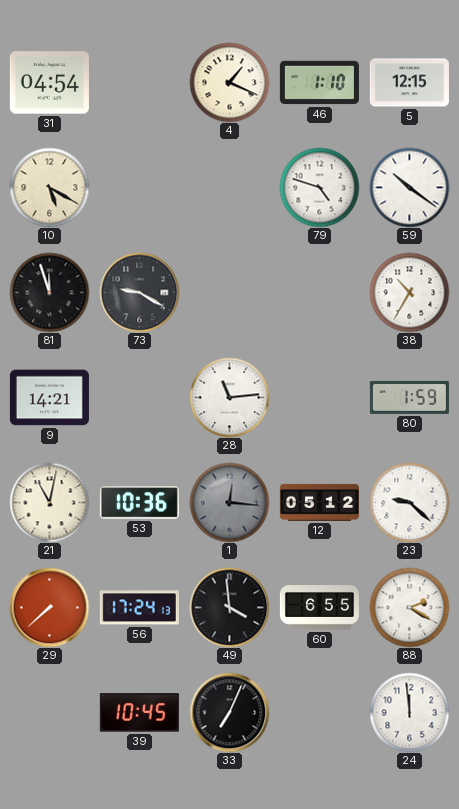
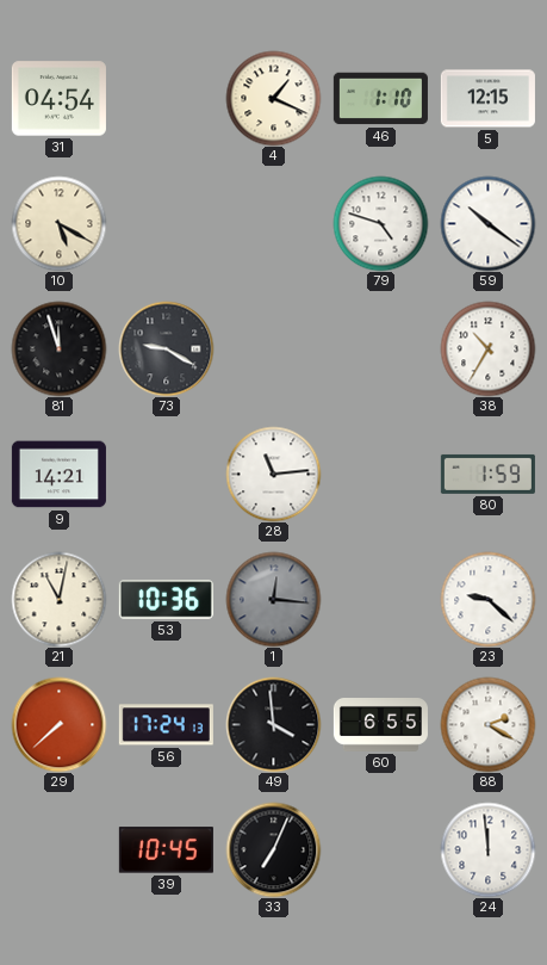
12: 05:12 -> none (319, 502)
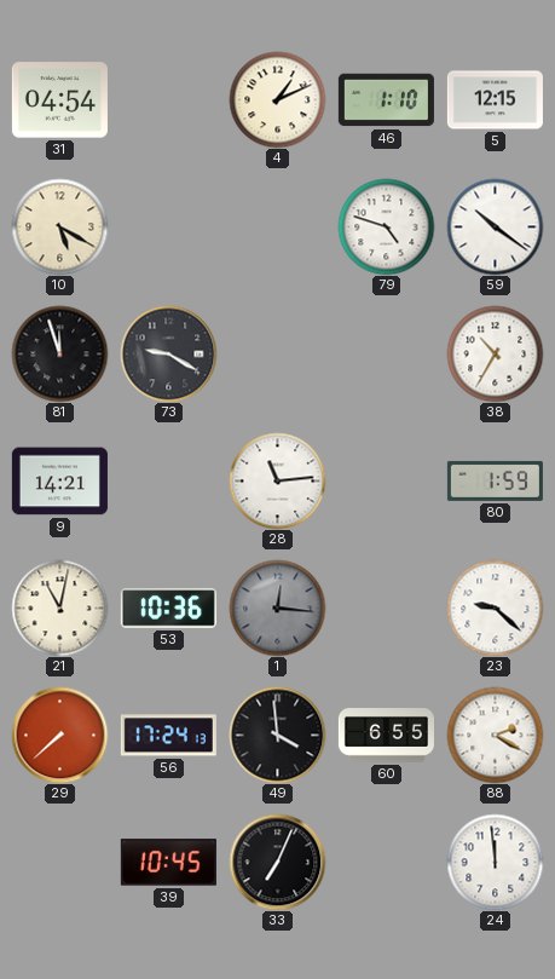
4: 1:19 -> 1:11 (277, 99)
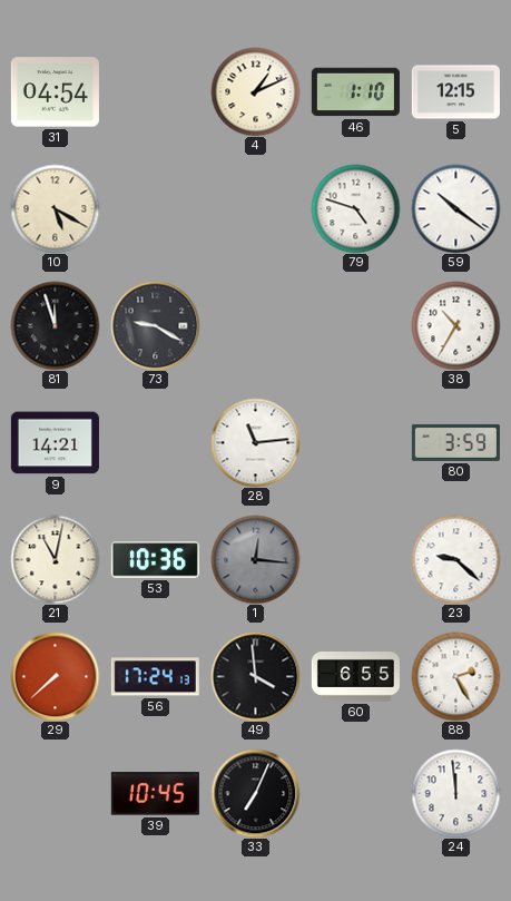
80: 1:59 -> 3:59 (455, 442)
88: 2:20 -> 2:25 (455, 676)
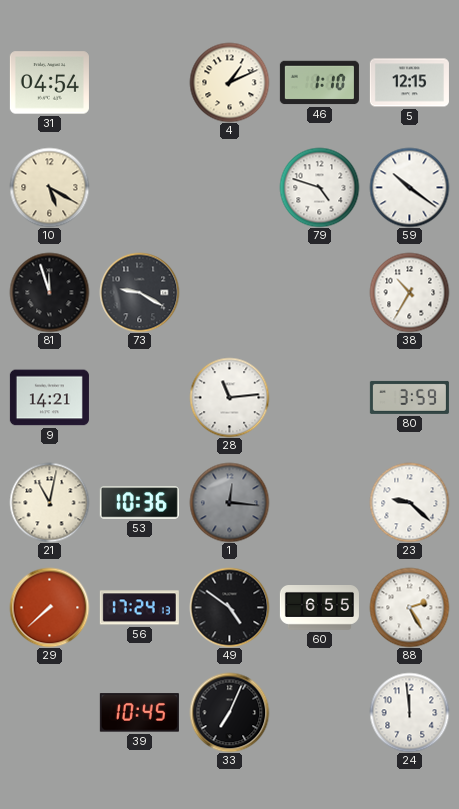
49: 3:59 -> 4:51 (229, 607)
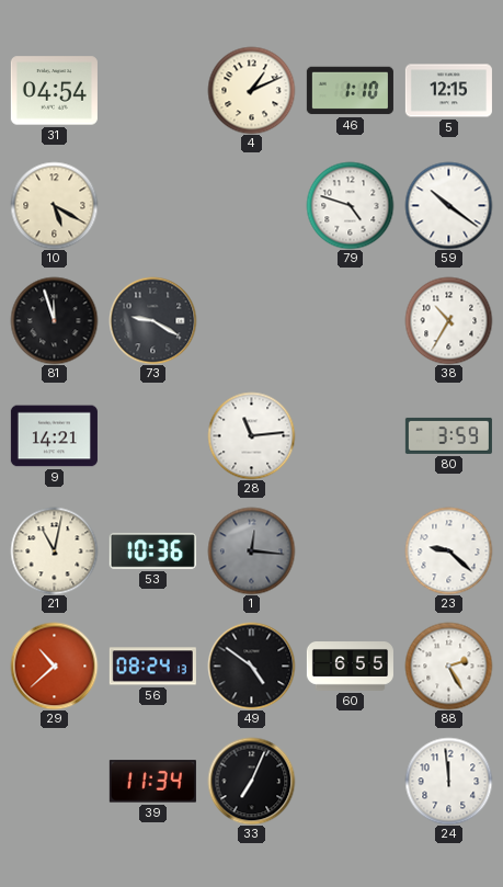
29: 7:38 -> 10:38 (54, 666)
56: 17:24 -> 08:24 (152, 667)
39: 10:45 -> 11:34 (152, 782)
